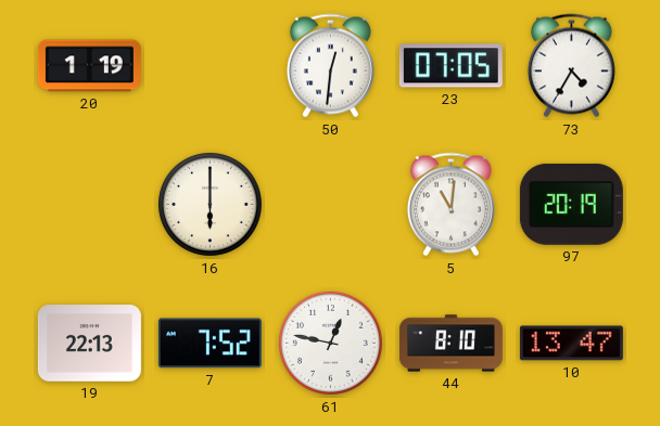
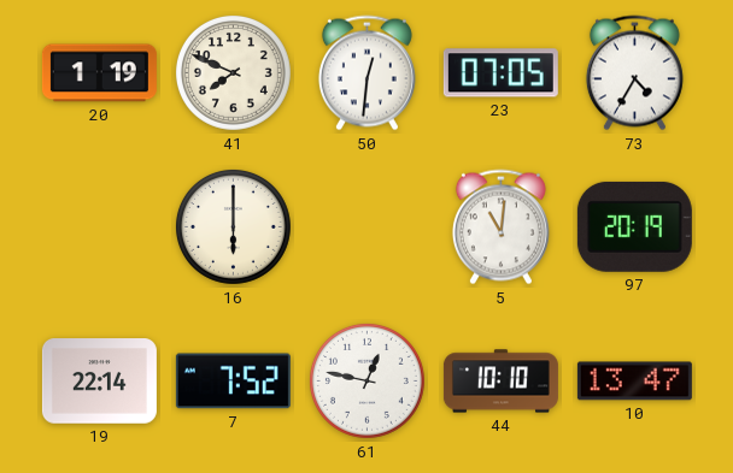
41: none -> 7:49 (233, 72)
19: 22:13 -> 22:14 (99, 382)
44: 8:10 -> 10:10 (500, 382)
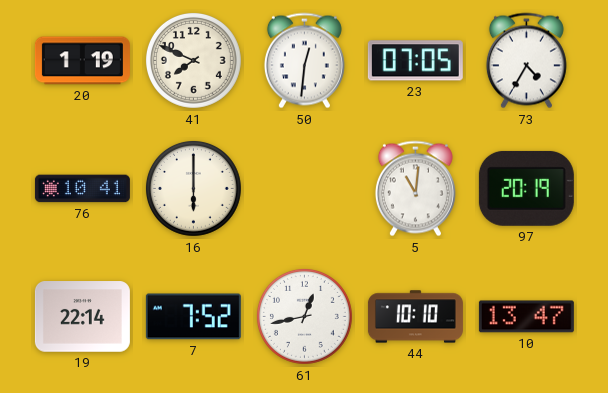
76: none -> 10:41 (82, 189)
61: 12:47 -> 12:43 (304, 316)
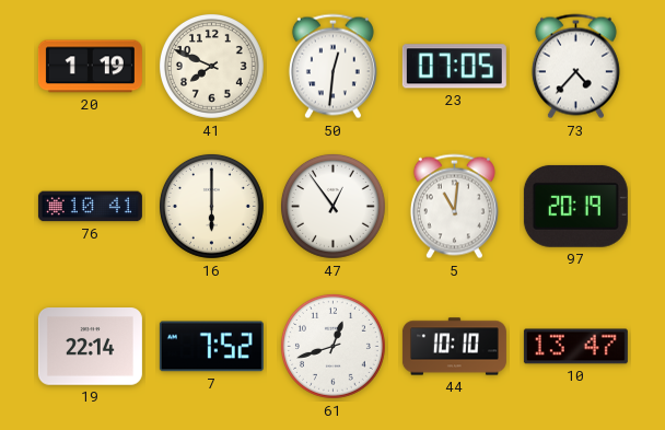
73: 4:35 -> 4:37 (575, 67)
47: none -> 12:54 (332, 206)
61: 12:43 -> 12:42 (332, 346)
